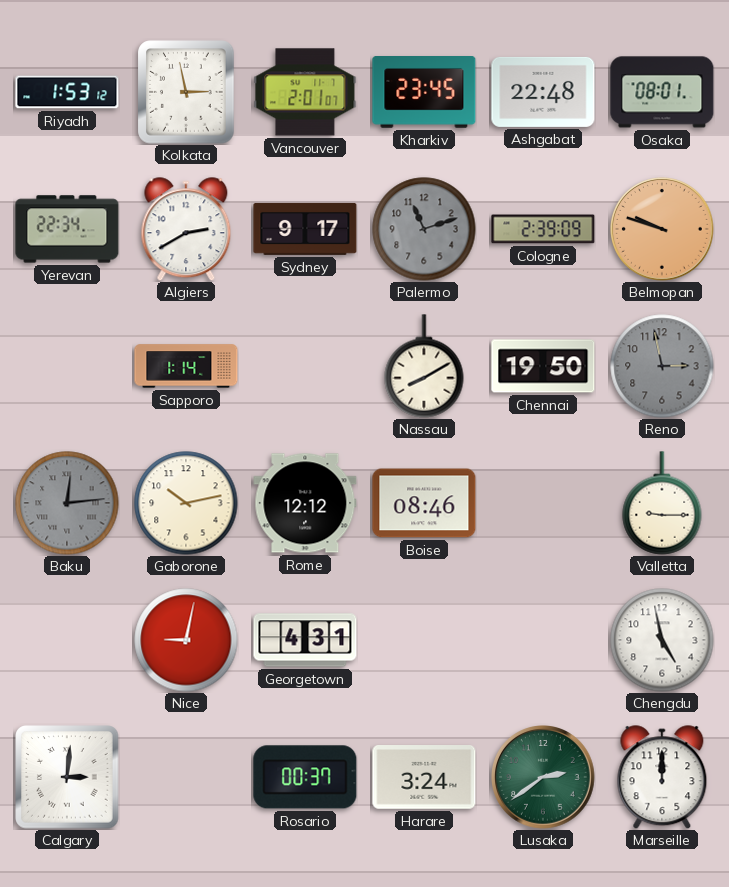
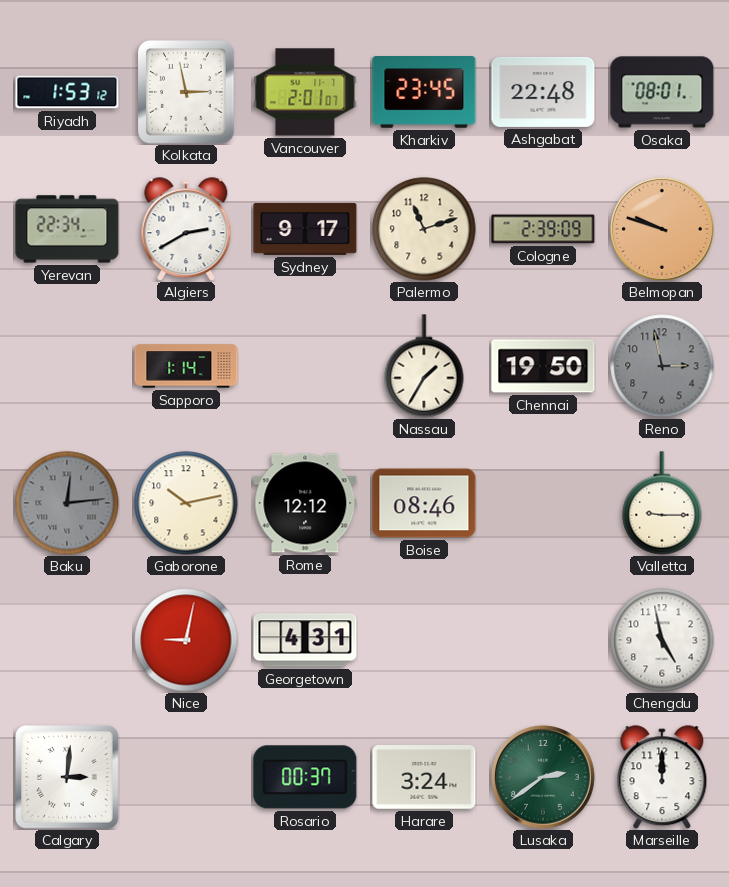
Palermo dial: grey -> cream (424, 229)
Nassau: 8:10 -> 1:35 (424, 366)
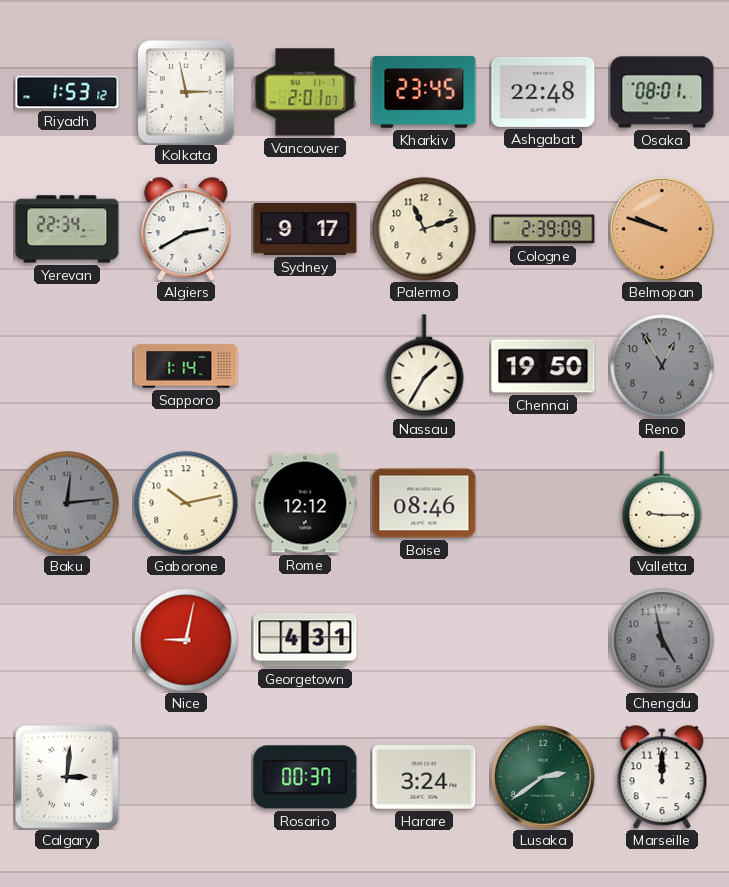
Reno: 2:58 -> 12:55 (662, 366)
Chengdu dial: white -> grey (662, 640)
